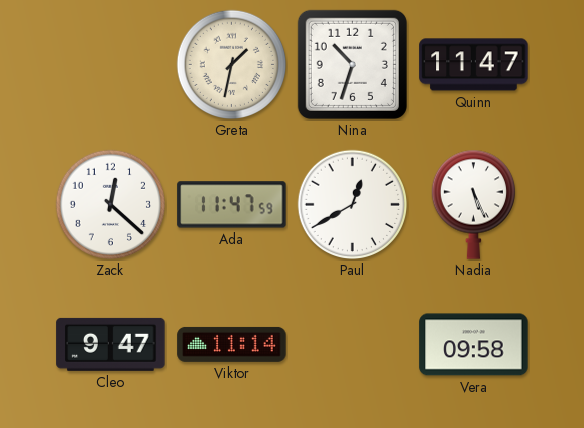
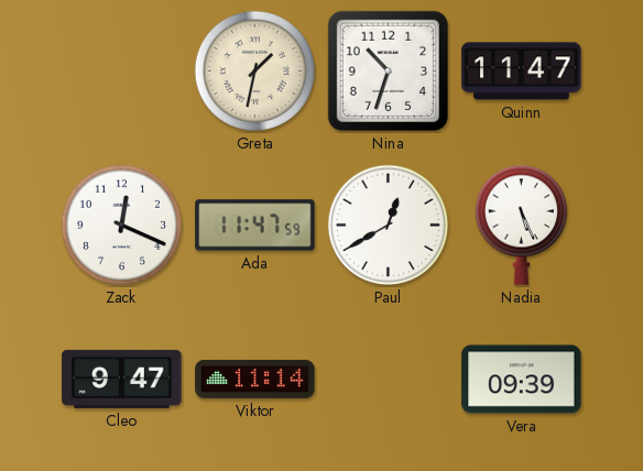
Zack: 12:22 -> 12:19 (122, 226)
Vera: 09:58 -> 09:39 (522, 380)
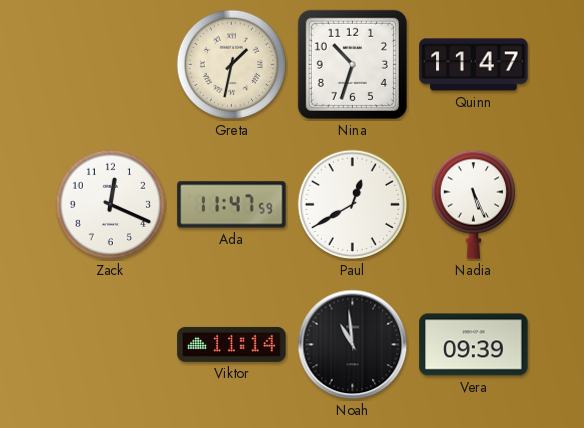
Cleo: 9:47 -> none (122, 379)
Noah: none -> 10:59 (353, 345)
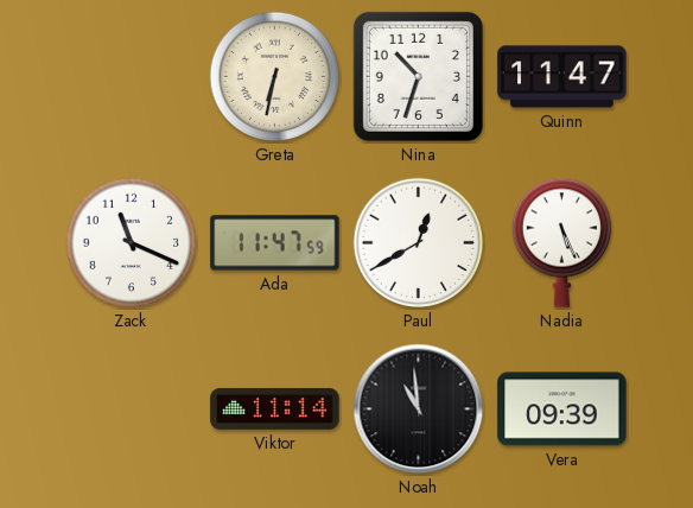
Greta: 1:32 -> 6:32 (275, 77)
Zack: 12:19 -> 11:19 (132, 243)
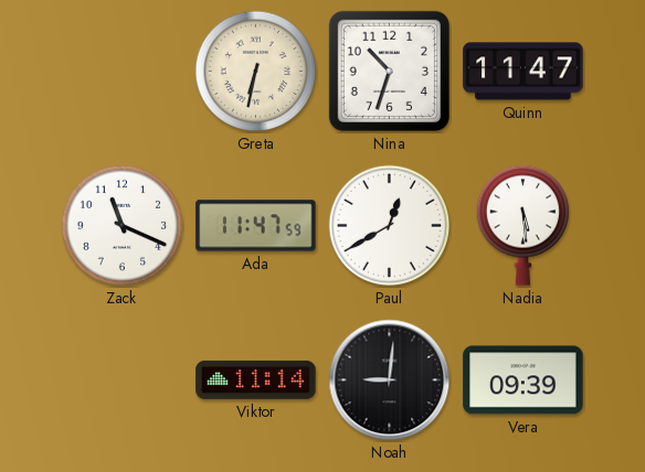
Nadia: 5:26 -> 5:29 (522, 225)
Noah: 10:59 -> 9:01 (390, 380)
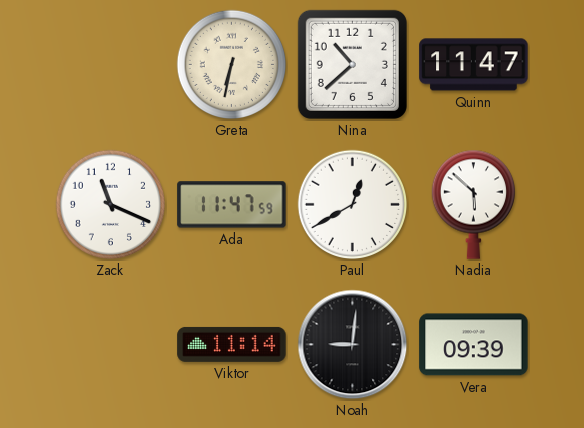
Nina: 10:33 -> 10:38 (352, 64)
Nadia: 5:29 -> 5:52 (473, 204)
